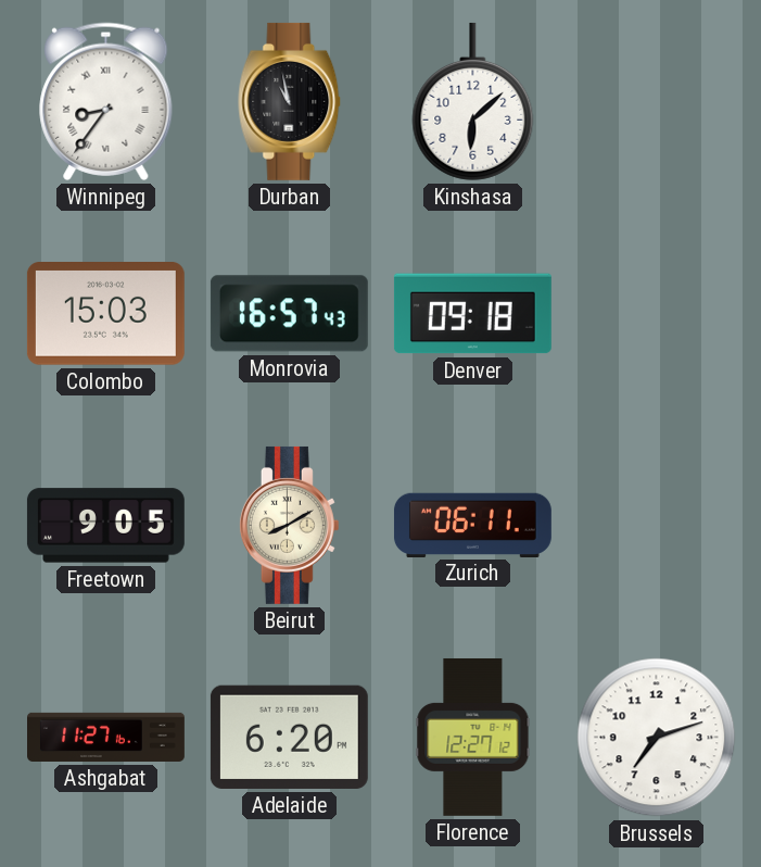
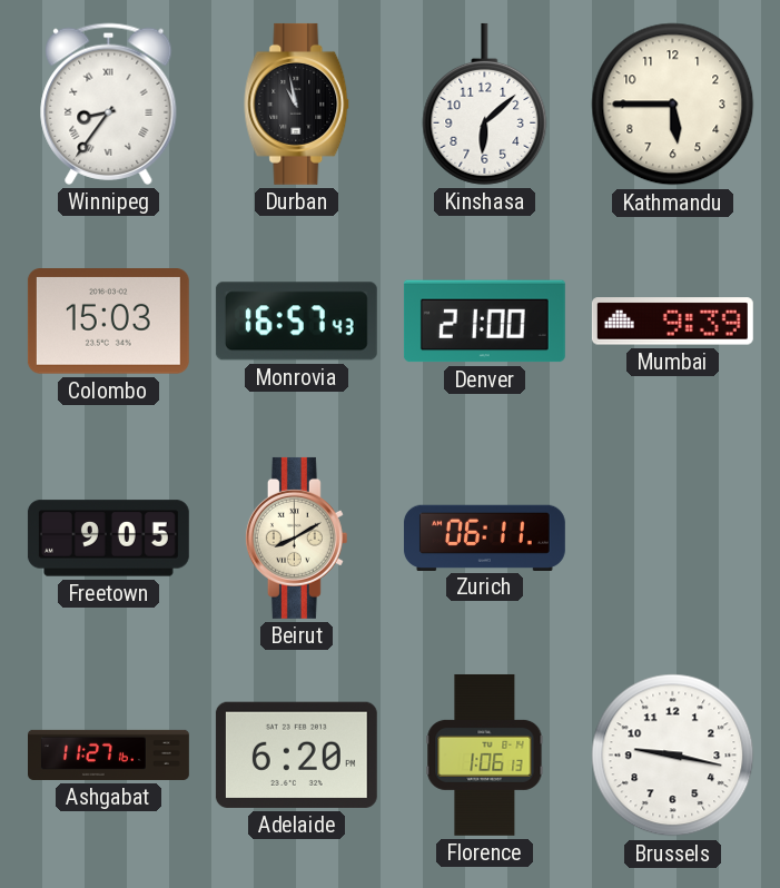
Kathmandu: none -> 5:45 (673, 105)
Denver: 09:18 -> 21:00 (484, 322)
Mumbai: none -> 9:39 (672, 322)
Florence: 12:27 -> 1:06 (485, 754)
Brussels: 7:12 -> 9:17 (673, 756)
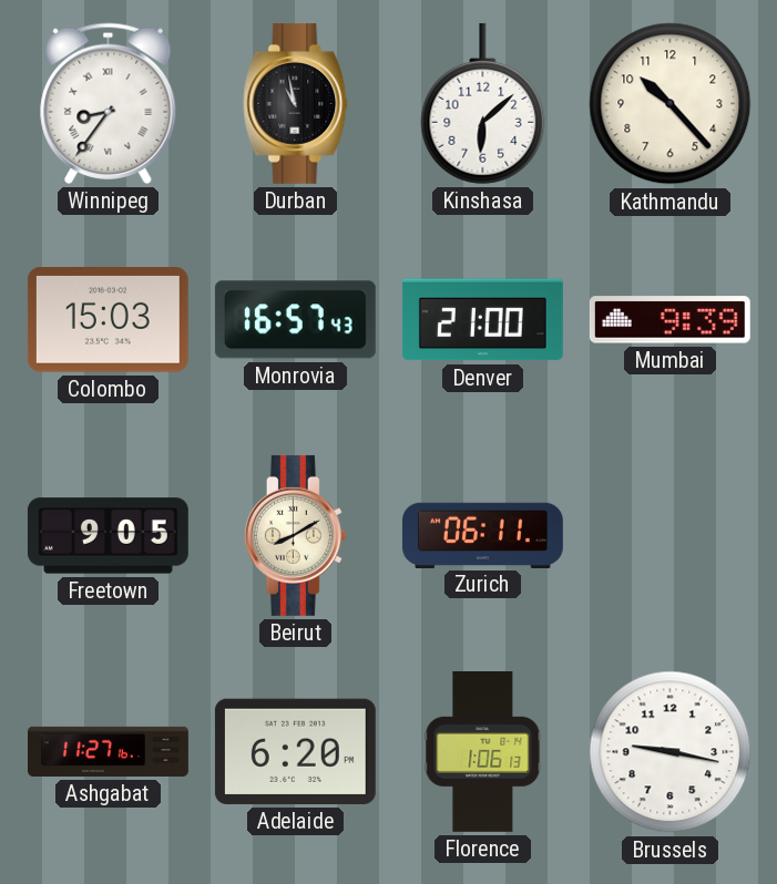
Kathmandu: 5:45 -> 10:23 (671, 104)
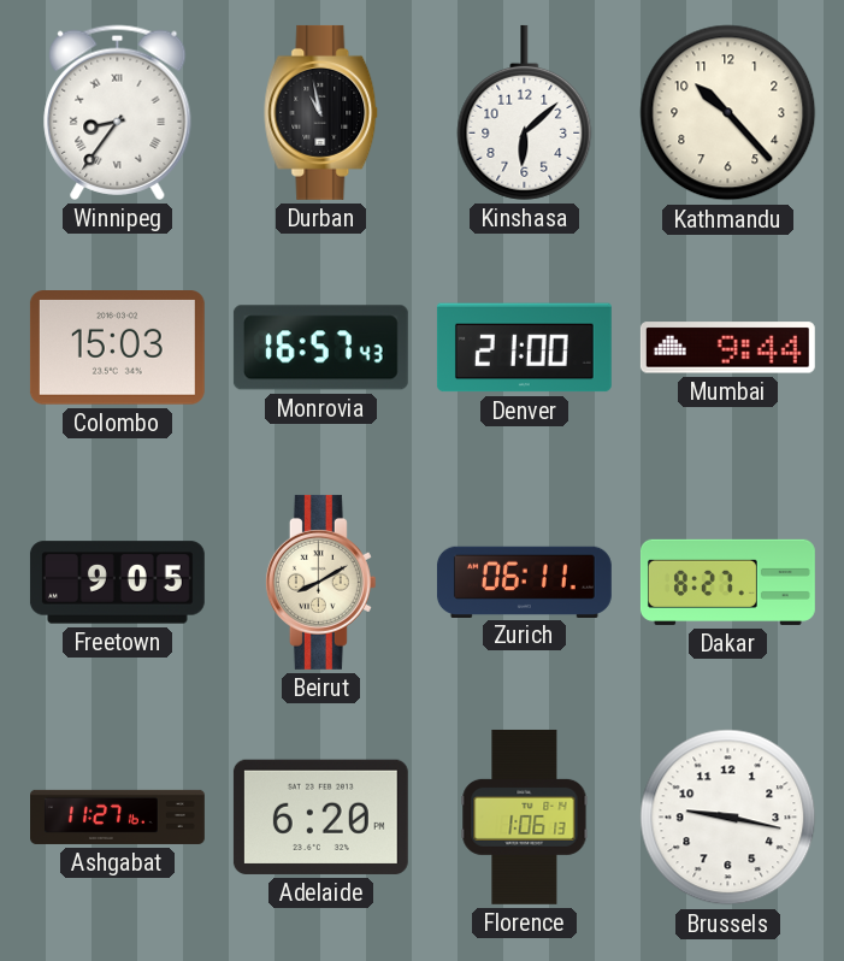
Mumbai: 9:39 -> 9:44 (727, 348)
Dakar: none -> 8:27 (727, 582)
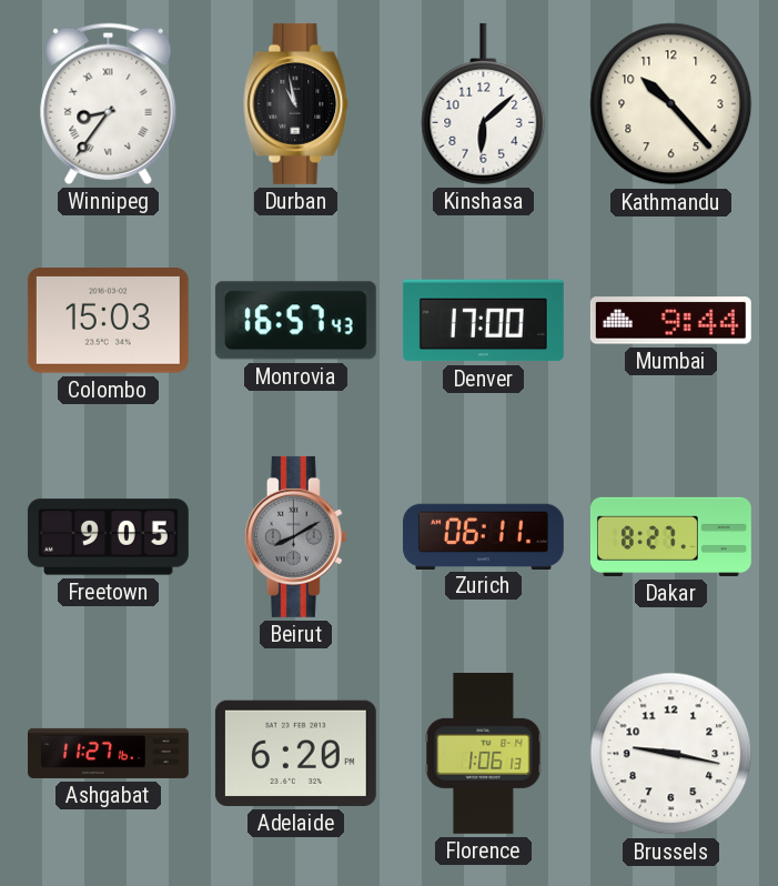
Denver: 21:00 -> 17:00 (483, 321)
Beirut dial: cream -> grey (295, 536)
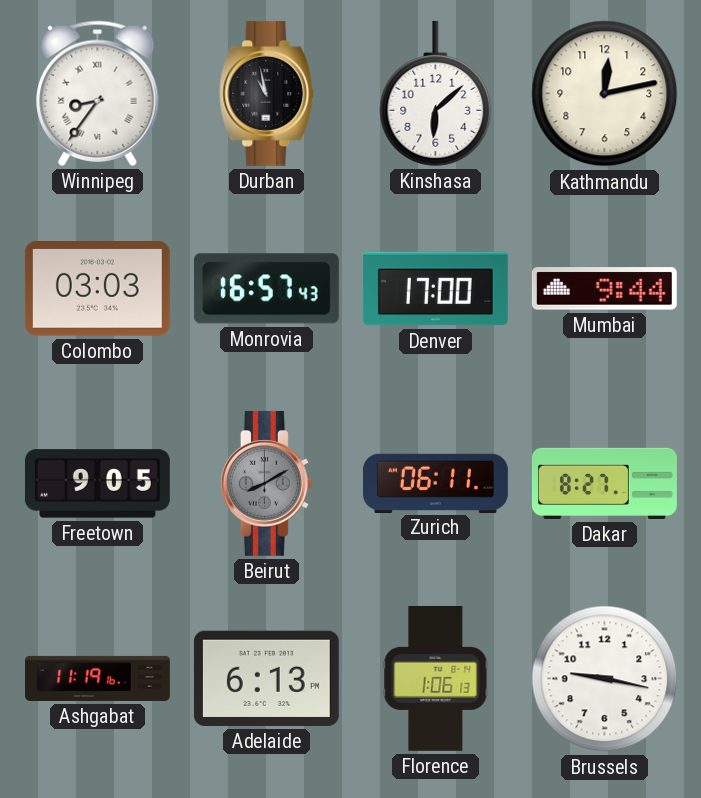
Kathmandu: 10:23 -> 12:13 (605, 94)
Colombo: 15:03 -> 03:03 (97, 289)
Ashgabat: 11:27 -> 11:19 (98, 678)
Adelaide: 6:20 -> 6:13 (266, 678)
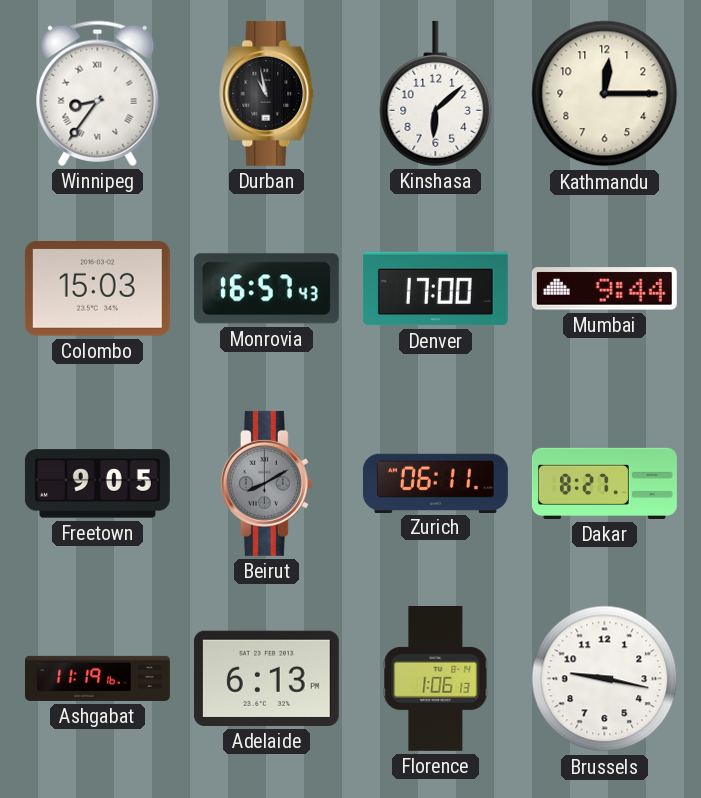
Kathmandu: 12:13 -> 12:15 (605, 94)
Colombo: 03:03 -> 15:03 (97, 289)
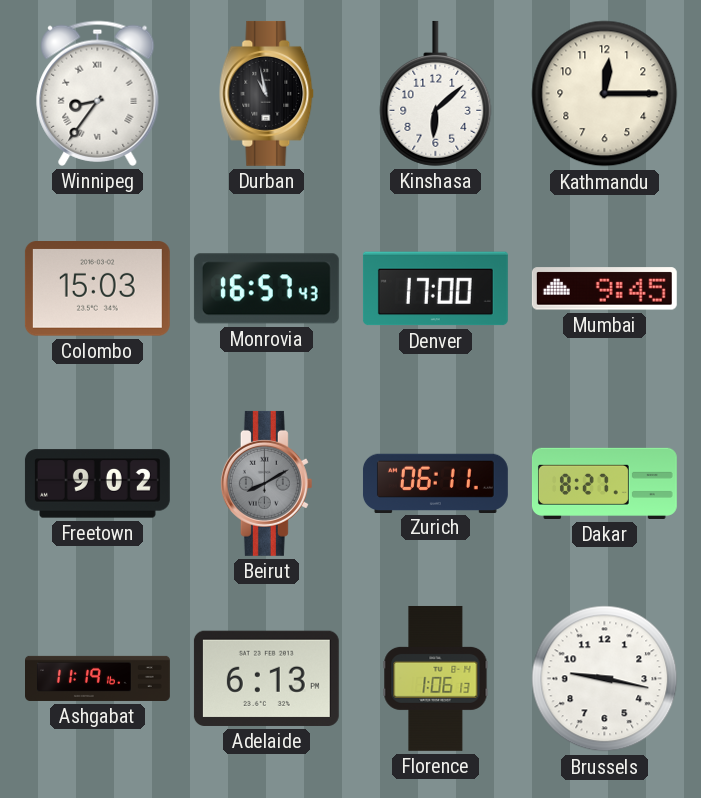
Mumbai: 9:44 -> 9:45 (604, 289)
Freetown: 9:05 -> 9:02 (97, 484)
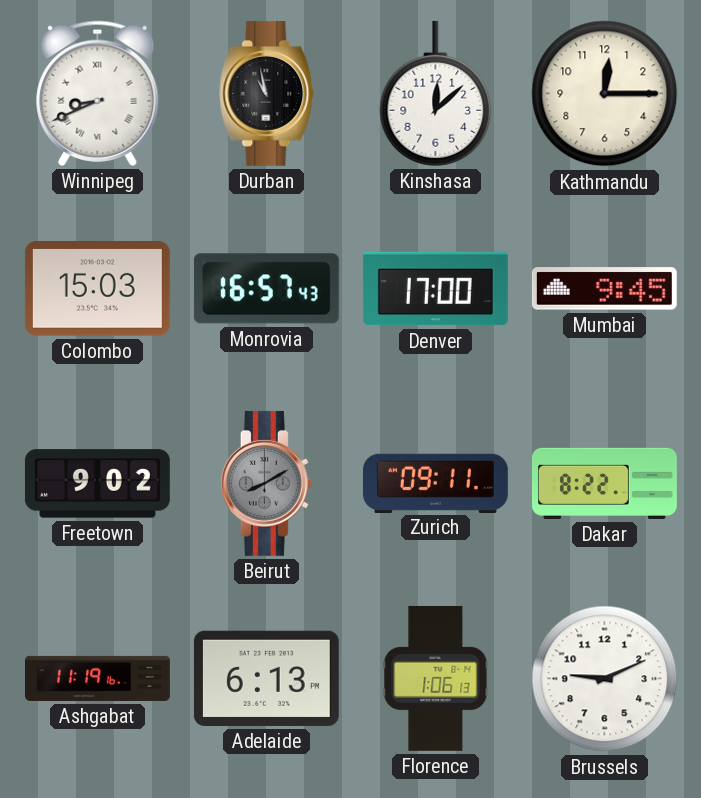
Winnipeg: 8:36 -> 8:41 (98, 93)
Kinshasa: 6:08 -> 12:08 (436, 93)
Zurich: 06:11 -> 09:11 (435, 483)
Dakar: 8:27 -> 8:22 (604, 483)
Brussels: 9:17 -> 9:11 (605, 679)
